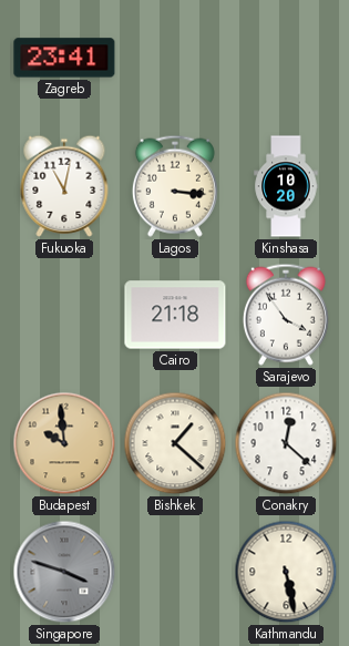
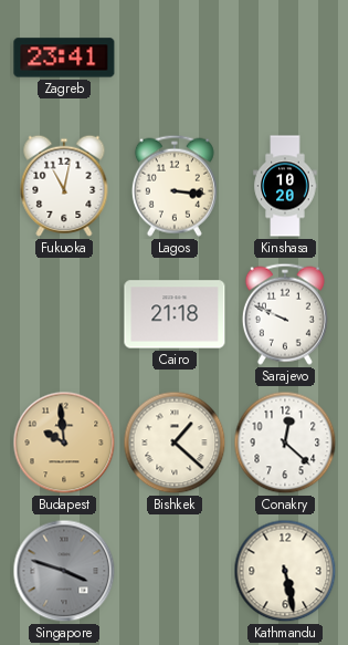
Sarajevo: 3:54 -> 9:49 (285, 314)
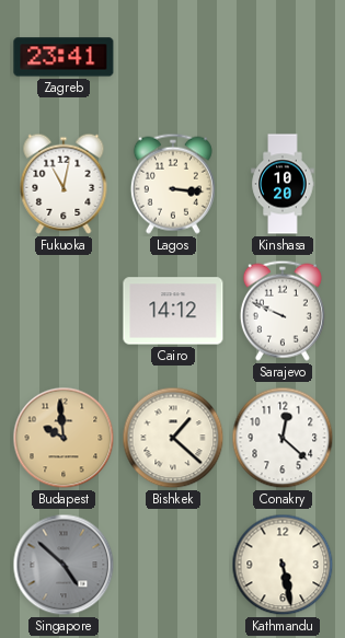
Cairo: 21:18 -> 14:12 (173, 311)
Singapore: 3:48 -> 4:52 (64, 565)
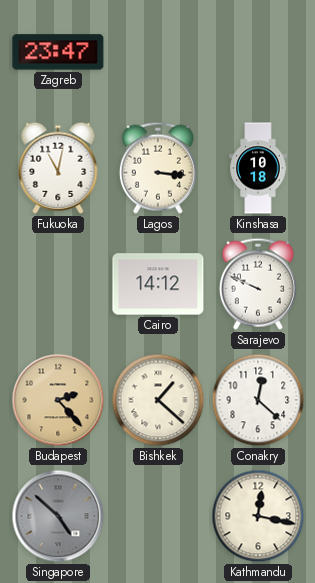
Zagreb: 23:41 -> 23:47 (58, 52)
Kinshasa: 10:20 -> 10:18 (258, 168)
Budapest: 9:59 -> 2:23 (58, 400)
Kathmandu: 5:28 -> 12:17 (258, 516)
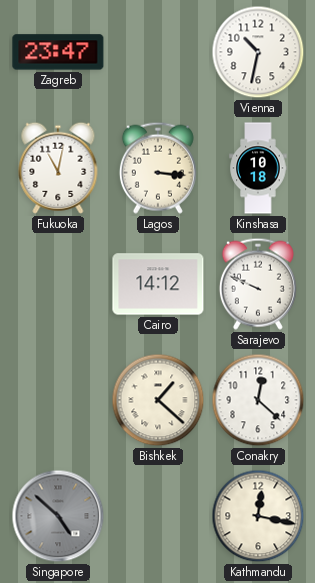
Vienna: none -> 10:32 (258, 52)
Budapest: 2:23 -> none (58, 400)
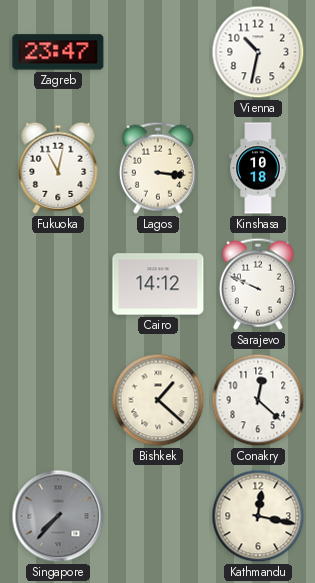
Singapore: 4:52 -> 7:37 (58, 516)
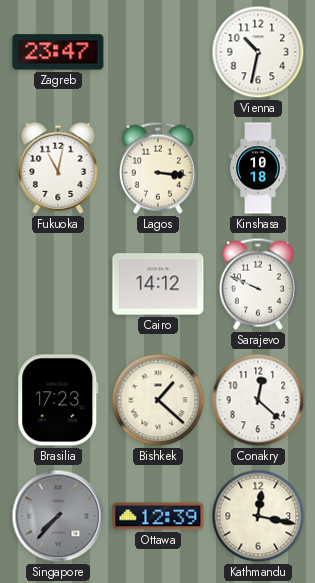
Brasilia: none -> 17:23 (58, 400)
Ottawa: none -> 12:39 (158, 516)
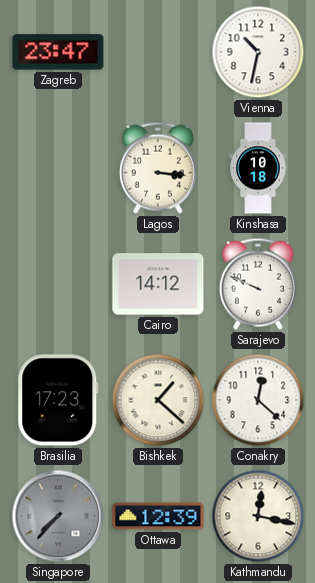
Fukuoka: 11:02 -> none (58, 168)
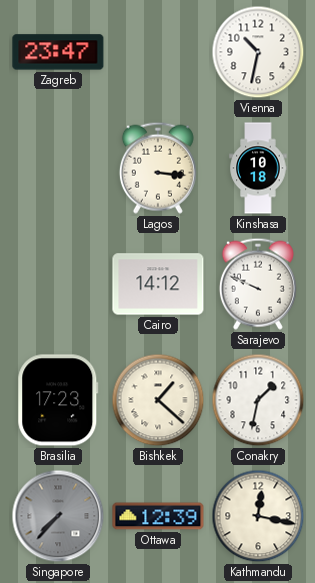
Conakry: 12:22 -> 1:32 (258, 400)
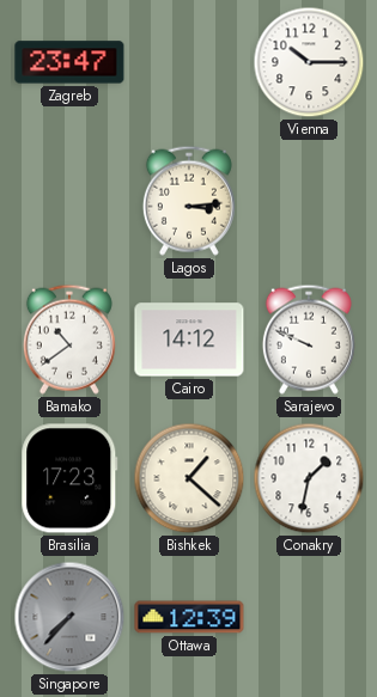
Vienna: 10:32 -> 10:15 (309, 62)
Lagos: 3:16 -> 3:14 (189, 201)
Kinshasa: 10:18 -> none (258, 168)
Bamako: none -> 10:39 (69, 340)
Kathmandu: 12:17 -> none (258, 516)
